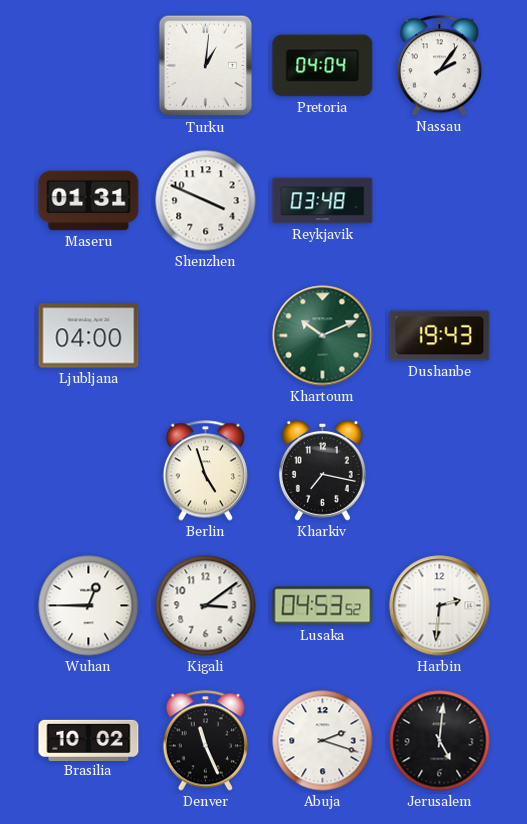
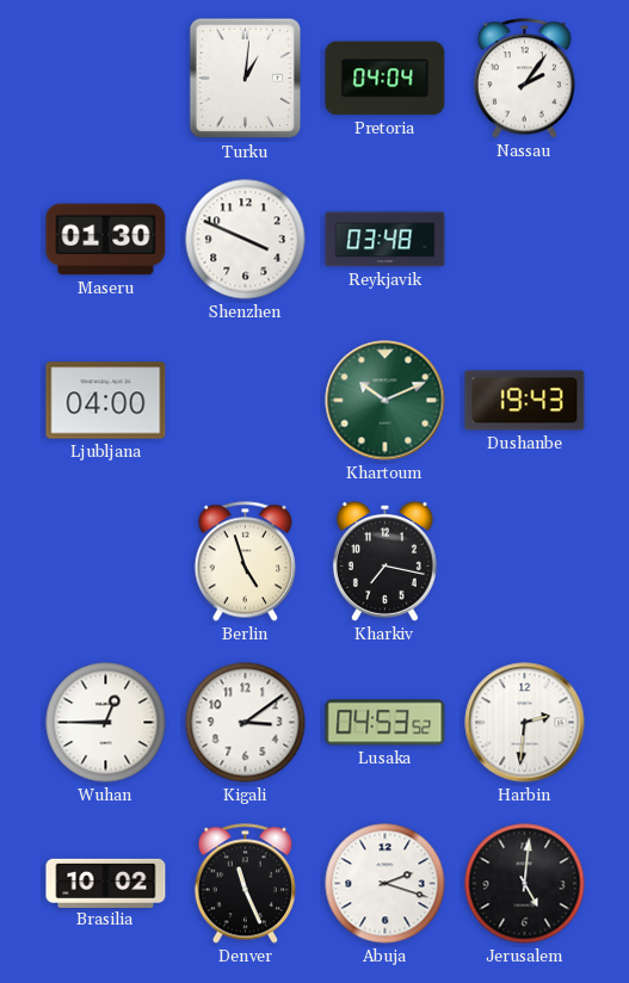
Maseru: 01:31 -> 01:30 (106, 240)
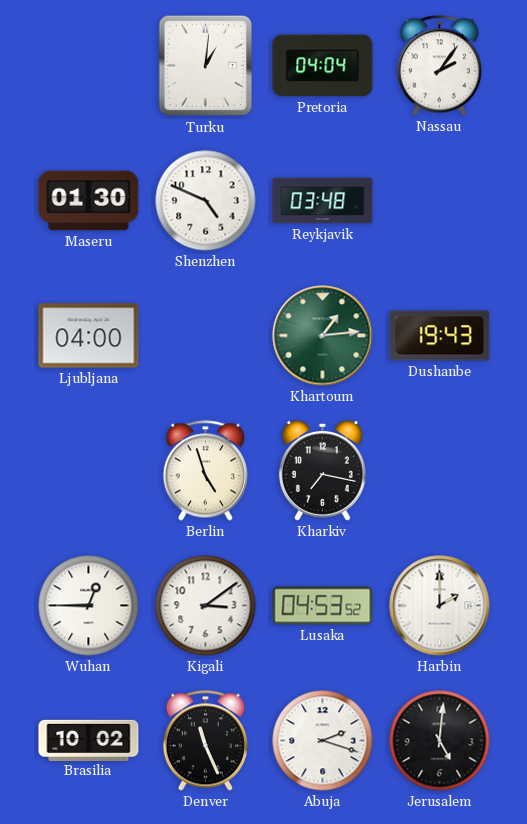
Shenzhen: 3:49 -> 4:49 (206, 201)
Khartoum: 10:11 -> 1:14 (323, 336)
Harbin: 2:31 -> 2:00 (440, 606)
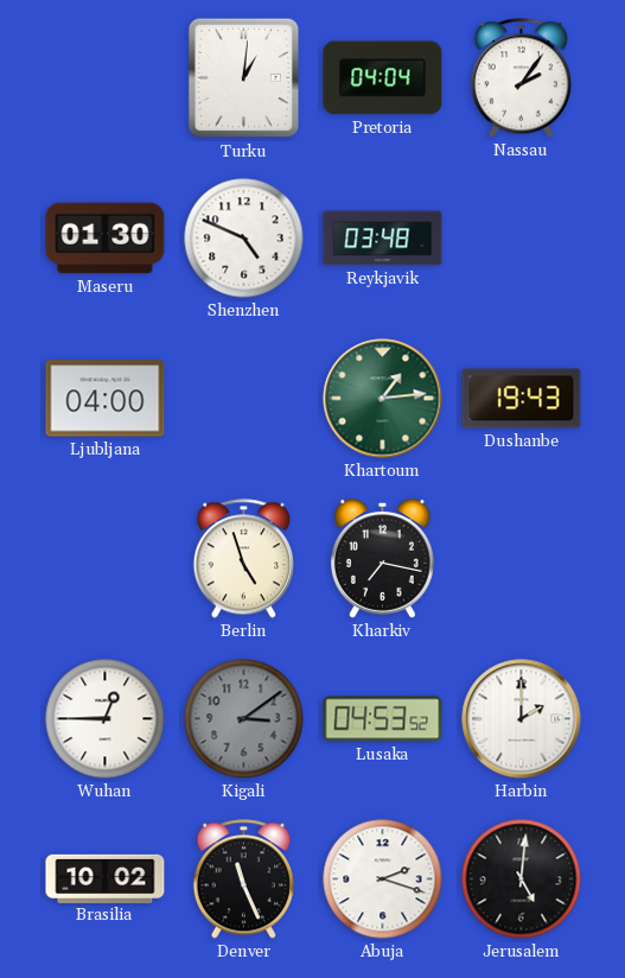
Kigali dial: white -> grey (244, 719)
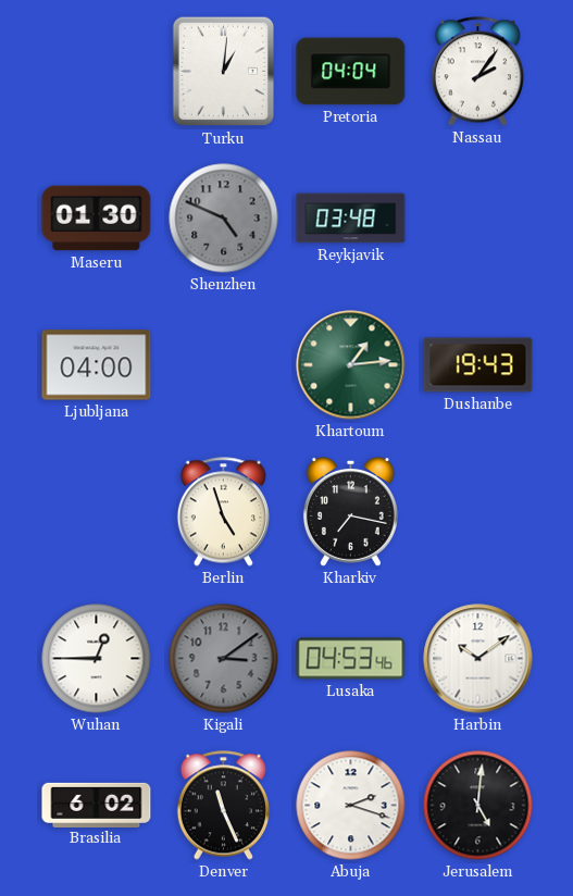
Shenzhen dial: white -> grey (224, 219)
Lusaka: 04:53:52 -> 04:53:46 (351, 659)
Harbin: 2:00 -> 10:09 (478, 659)
Brasilia: 10:02 -> 6:02 (97, 805)
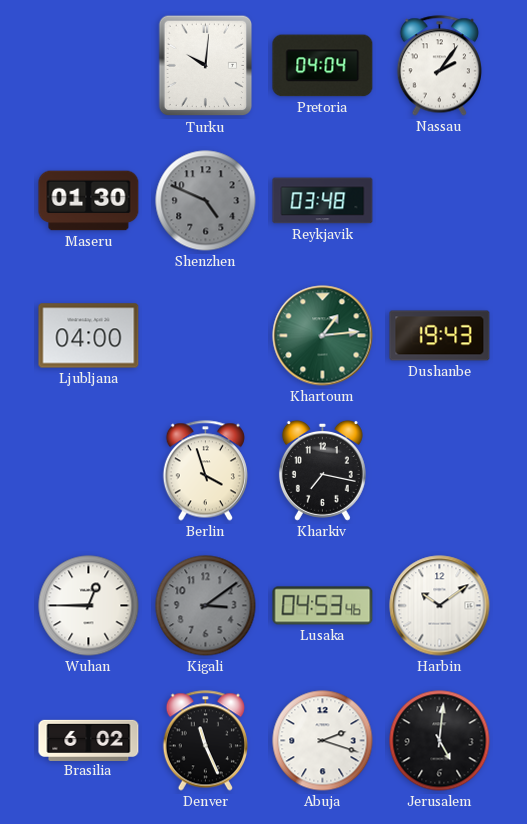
Turku: 1:01 -> 10:01 (206, 66)
Berlin: 4:57 -> 3:57 (205, 471)
